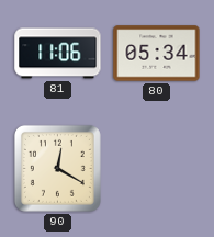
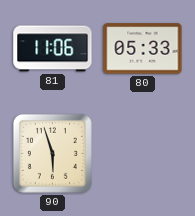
80: 05:34 -> 05:33 (143, 49)
90: 12:20 -> 5:57 (52, 153)
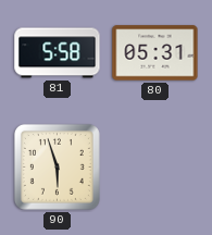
81: 11:06 -> 5:58 (58, 53)
80: 05:33 -> 05:31 (155, 53)
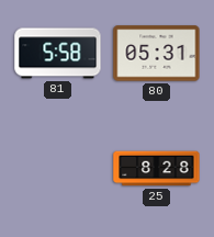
90: 5:57 -> none (57, 166)
25: none -> 8:28 (157, 169)
